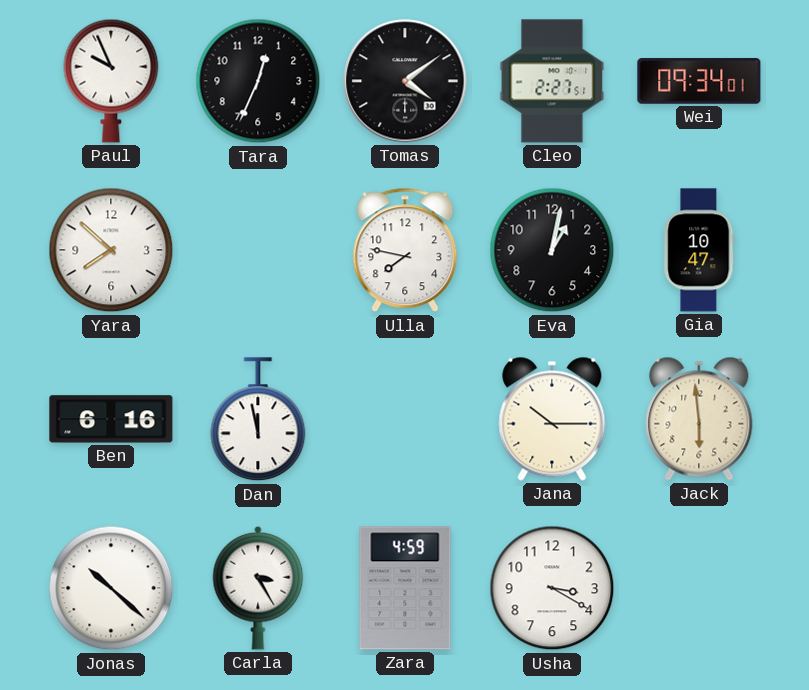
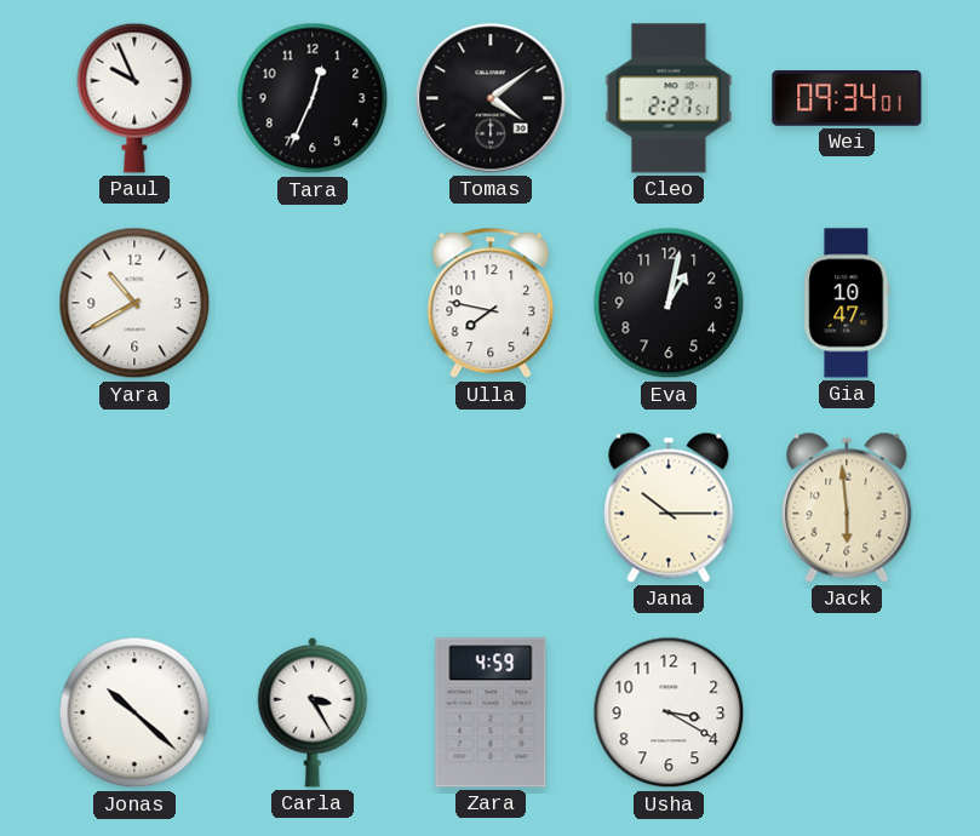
Yara: 7:52 -> 10:40 (134, 303)
Ben: 6:16 -> none (111, 419)
Dan: 11:58 -> none (258, 420)
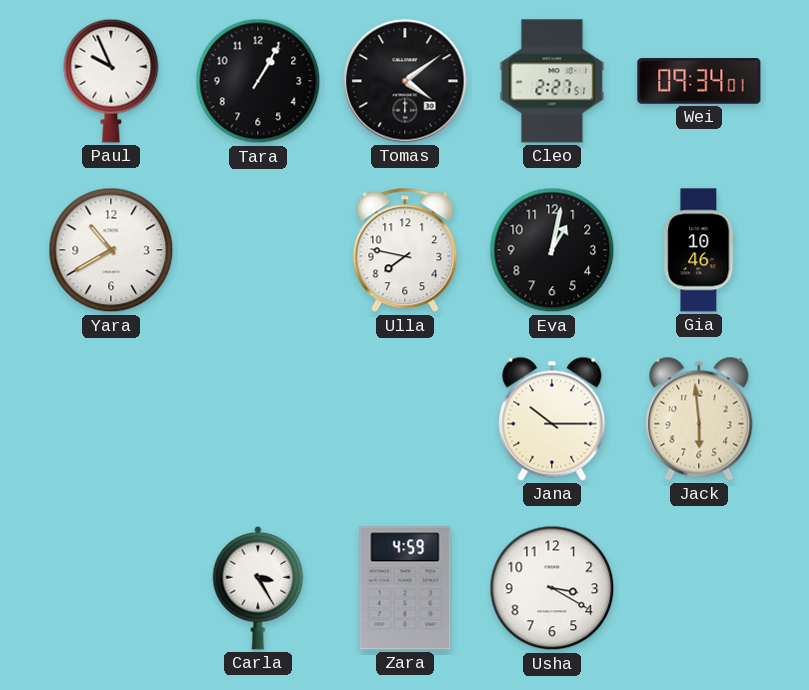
Tara: 12:34 -> 1:05 (258, 81)
Gia: 10:47 -> 10:46 (699, 250)
Jonas: 10:22 -> none (134, 712)
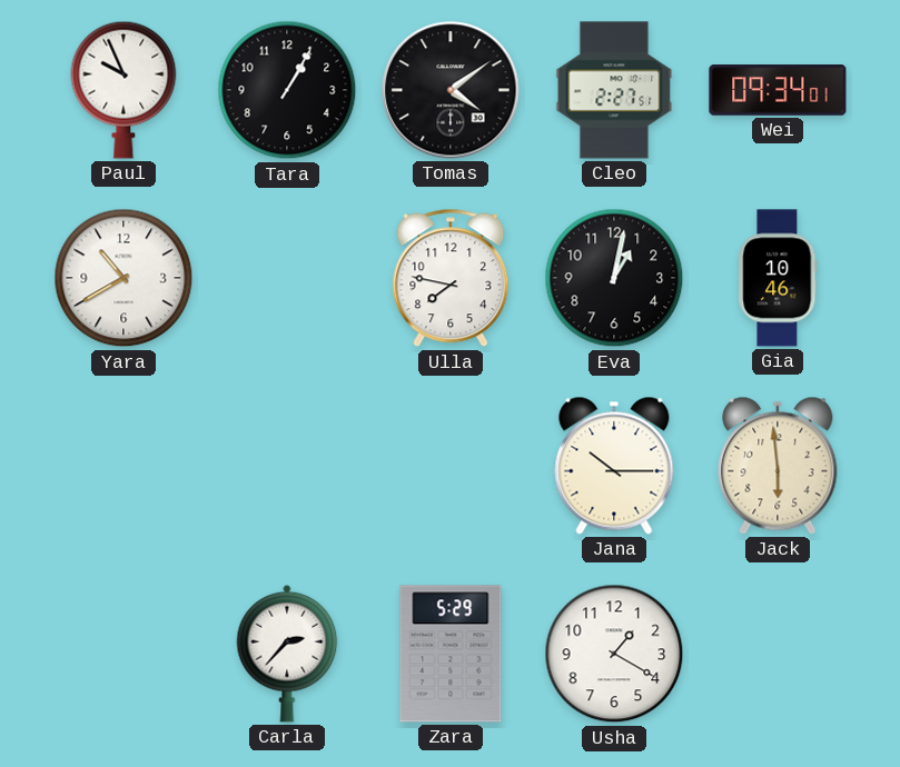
Carla: 3:25 -> 2:37 (287, 654)
Zara: 4:59 -> 5:29 (451, 654)
Usha: 3:20 -> 1:20 (614, 654)
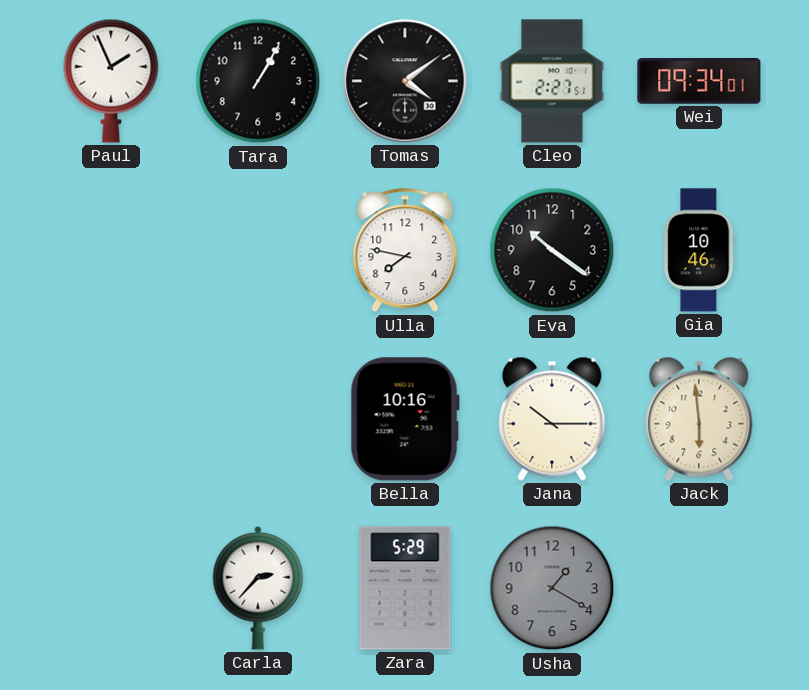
Paul: 9:56 -> 1:56 (111, 81)
Yara: 10:40 -> none (123, 278)
Eva: 1:02 -> 10:21 (552, 250)
Bella: none -> 10:16 (405, 419)
Usha dial: white -> grey (552, 588)
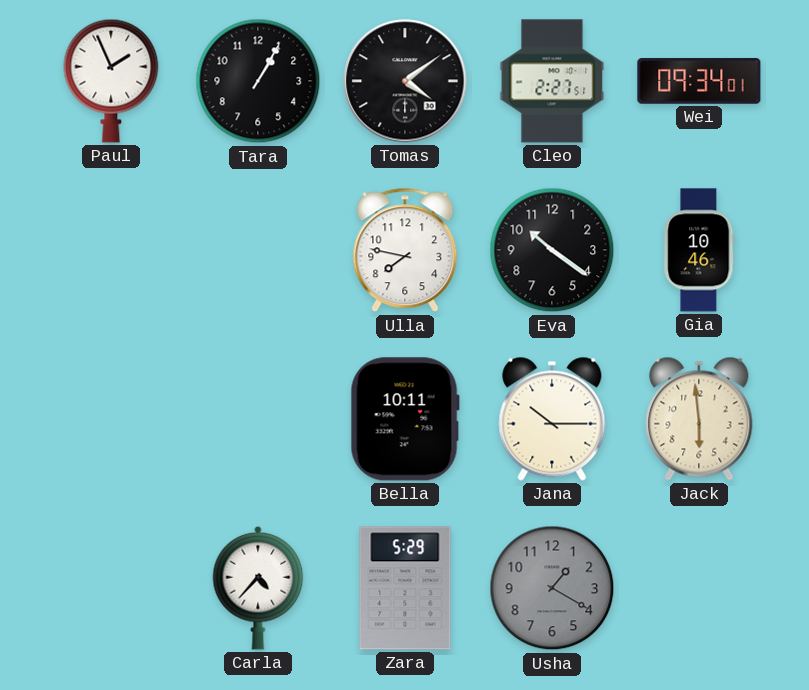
Bella: 10:16 -> 10:11 (405, 419)
Carla: 2:37 -> 4:37 (258, 588)
